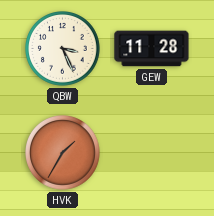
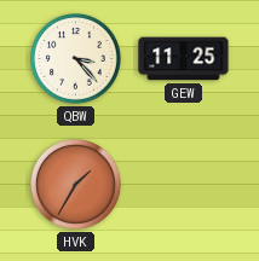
QBW: 3:26 -> 3:23 (76, 59)
GEW: 11:28 -> 11:25 (184, 59)
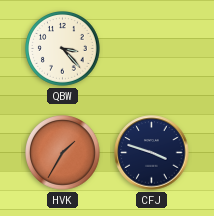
GEW: 11:25 -> none (184, 59)
CFJ: none -> 3:48 (152, 153)
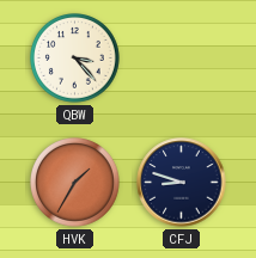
CFJ: 3:48 -> 8:48 (182, 183)
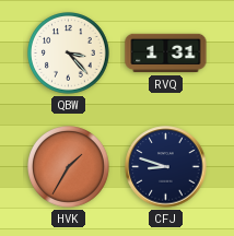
RVQ: none -> 1:31 (166, 54)
